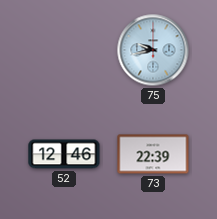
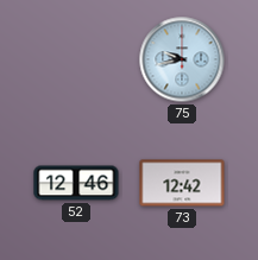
73: 22:39 -> 12:42 (182, 183)
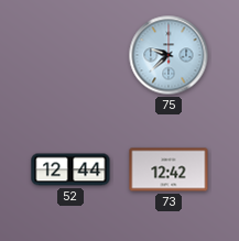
75: 9:43 -> 9:38 (169, 55)
52: 12:46 -> 12:44 (70, 169)
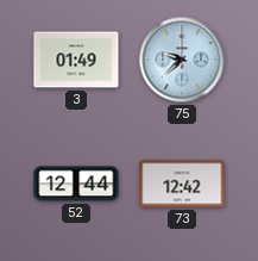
3: none -> 01:49 (76, 60)
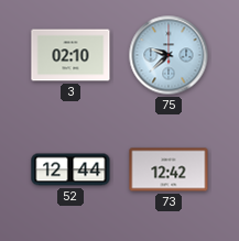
3: 01:49 -> 02:10 (70, 55)
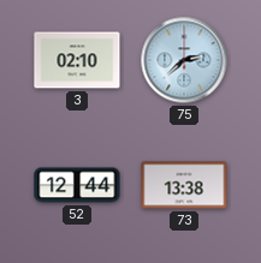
75: 9:38 -> 2:38 (184, 60)
73: 12:42 -> 13:38 (184, 185)
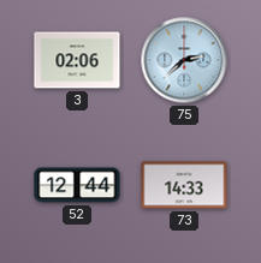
3: 02:10 -> 02:06 (77, 60)
73: 13:38 -> 14:33 (184, 185)
